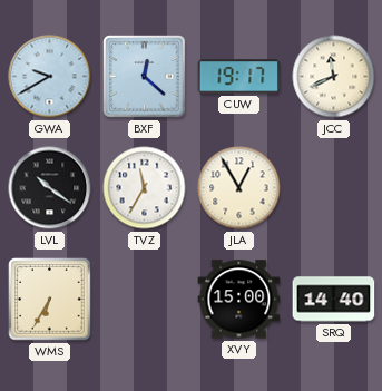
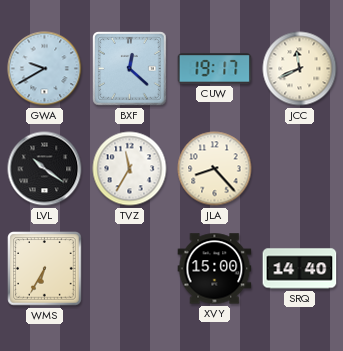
JLA: 12:55 -> 8:23 (215, 169)
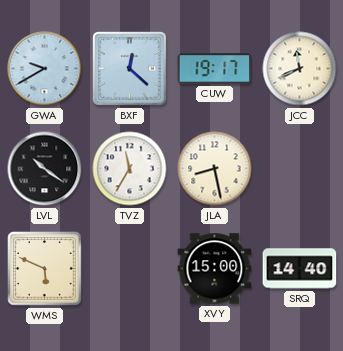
JLA: 8:23 -> 8:28 (215, 169)
WMS: 6:35 -> 5:49 (45, 269)
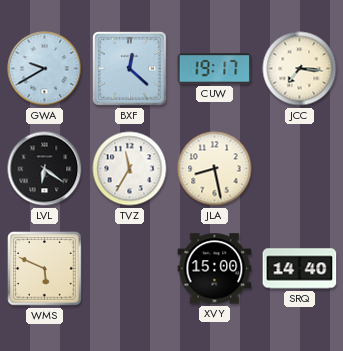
JCC: 11:41 -> 7:16 (300, 69)
LVL: 10:21 -> 6:21 (45, 169)
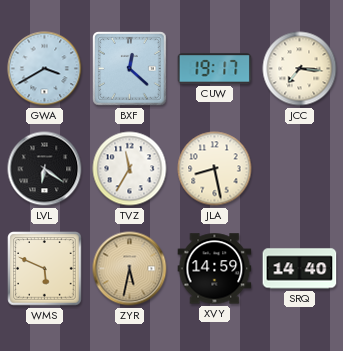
GWA: 9:40 -> 3:40 (45, 69)
ZYR: none -> 5:32 (130, 269)
XVY: 15:00 -> 14:59 (215, 269)
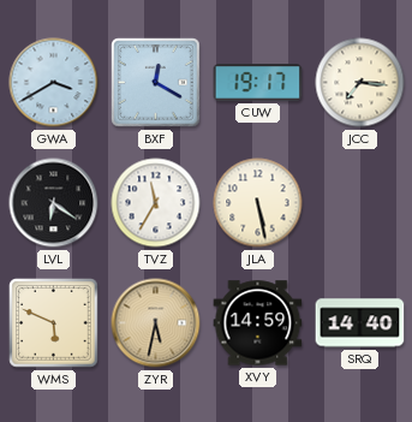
BXF: 12:22 -> 12:20 (156, 83)
JLA: 8:28 -> 5:28 (258, 203)
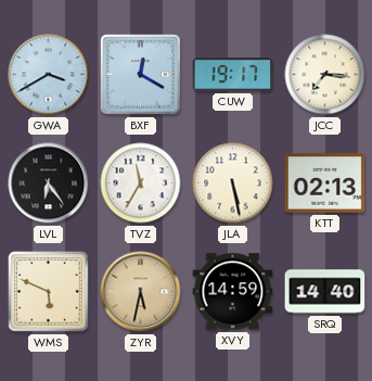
LVL: 6:21 -> 6:24 (49, 183)
KTT: none -> 02:13 (325, 183)
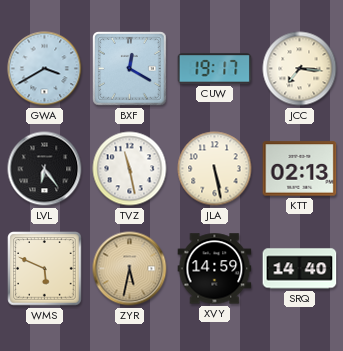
TVZ: 11:35 -> 11:28 (130, 169)
